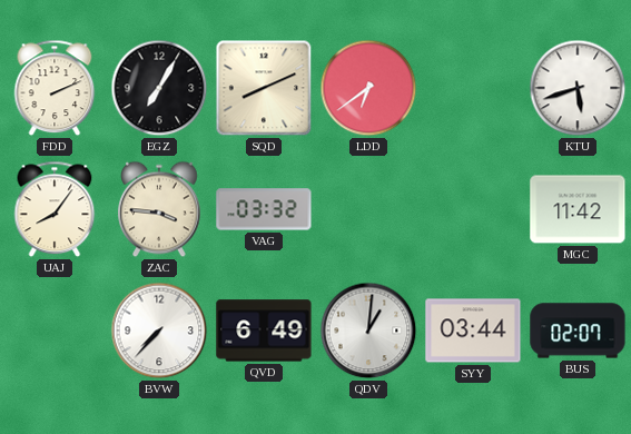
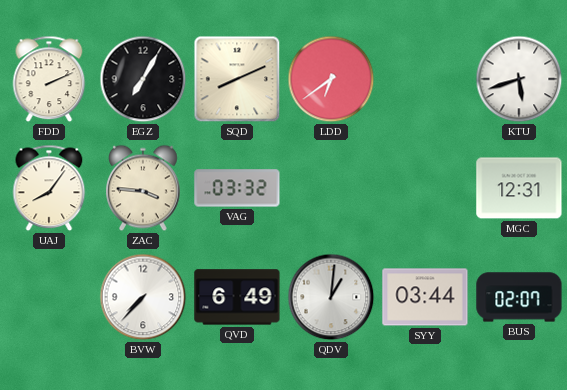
MGC: 11:42 -> 12:31 (519, 188)
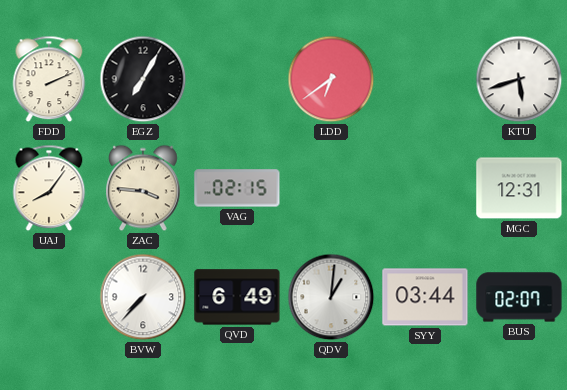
SQD: 8:11 -> none (237, 79)
VAG: 03:32 -> 02:15 (237, 188)
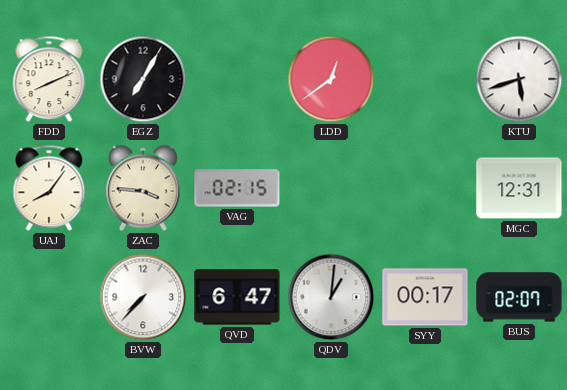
FDD: 2:11 -> 8:11 (49, 79)
LDD: 6:39 -> 12:39 (331, 79)
QVD: 6:49 -> 6:47 (237, 297)
SYY: 03:44 -> 00:17 (425, 297)
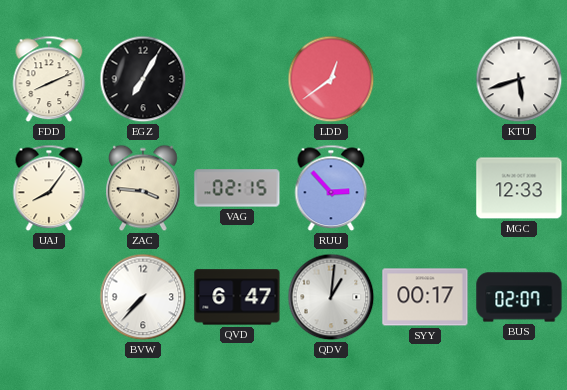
RUU: none -> 2:53 (331, 188)
MGC: 12:31 -> 12:33 (519, 188)
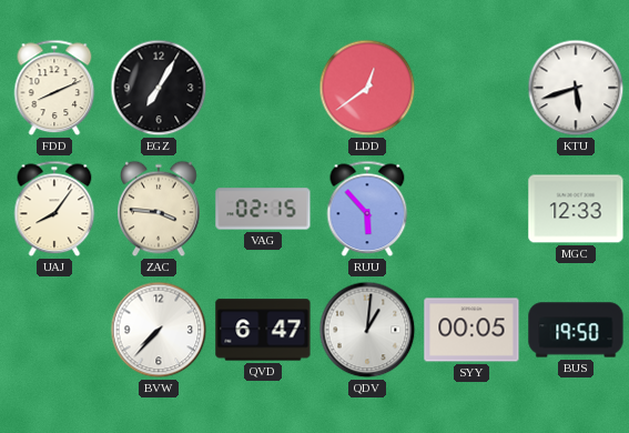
RUU: 2:53 -> 5:53 (367, 209)
SYY: 00:17 -> 00:05 (471, 330)
BUS: 02:07 -> 19:50 (576, 330)
